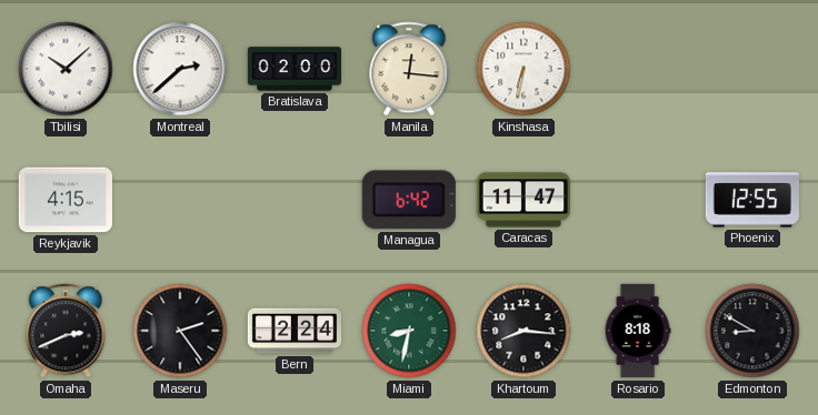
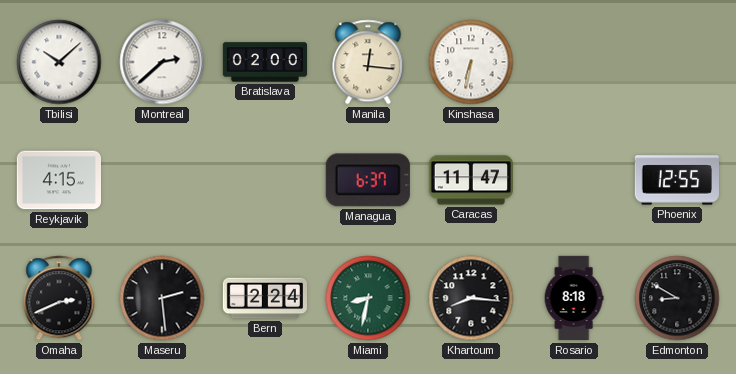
Managua: 6:42 -> 6:37 (368, 180)
Maseru: 2:24 -> 2:29 (162, 298)
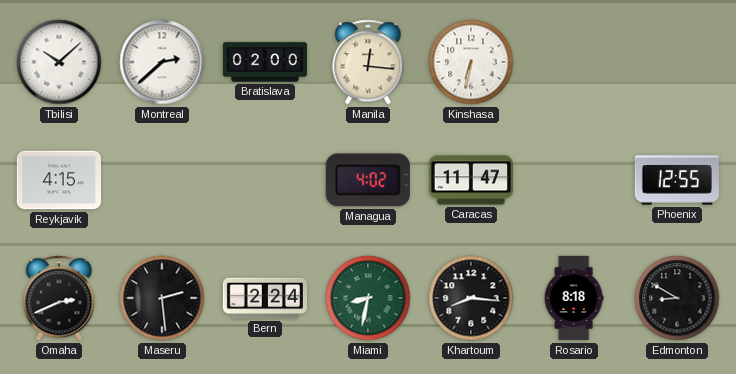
Managua: 6:37 -> 4:02 (368, 180)
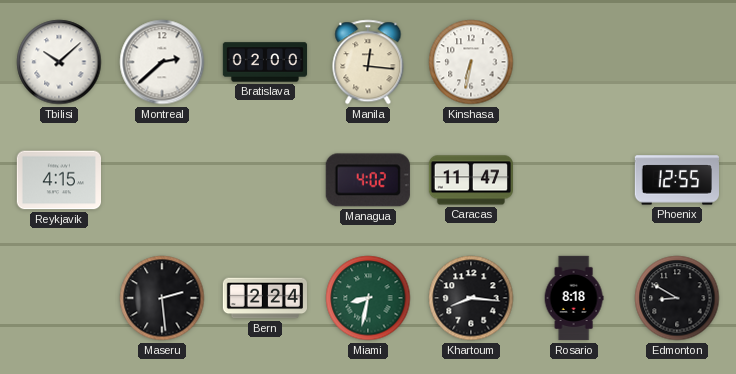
Omaha: 2:41 -> none (59, 298)
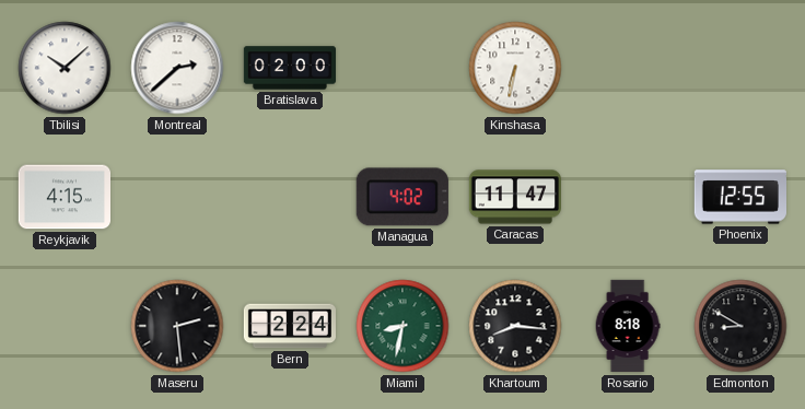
Manila: 12:16 -> none (368, 62)
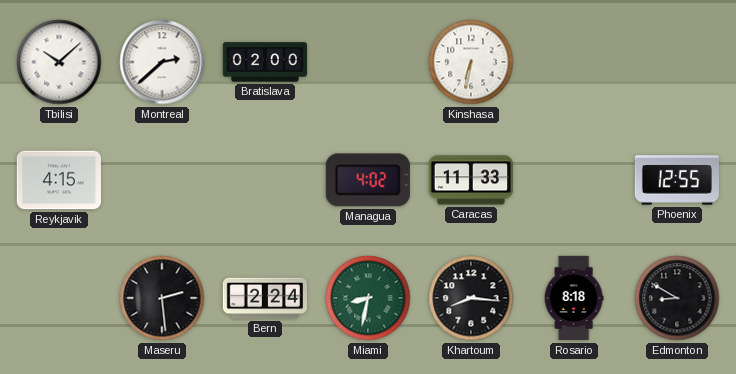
Caracas: 11:47 -> 11:33 (470, 180)
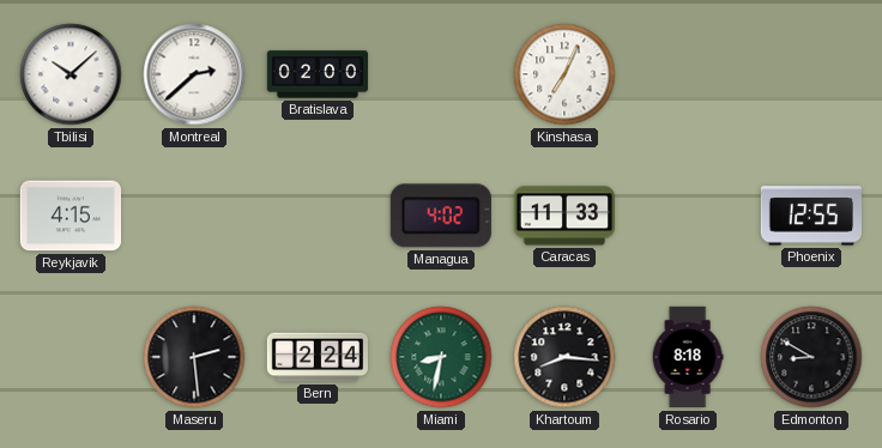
Kinshasa: 6:32 -> 7:04 (564, 74)
